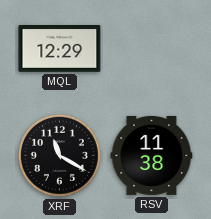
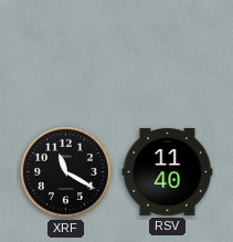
MQL: 12:29 -> none (60, 49)
RSV: 11:38 -> 11:40 (168, 171)
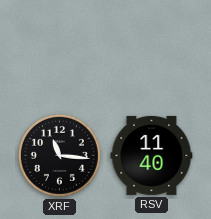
XRF: 11:20 -> 11:16 (59, 155)
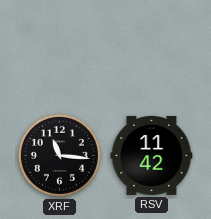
RSV: 11:40 -> 11:42 (152, 155)
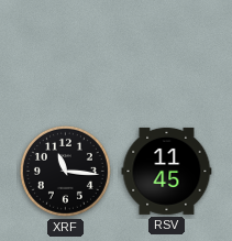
RSV: 11:42 -> 11:45 (167, 171)
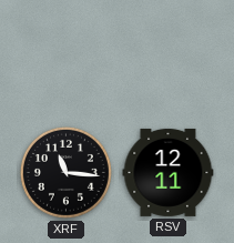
RSV: 11:45 -> 12:11 (169, 172)
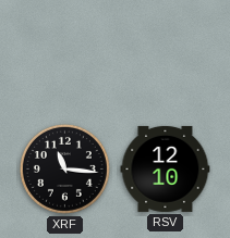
RSV: 12:11 -> 12:10 (166, 168)
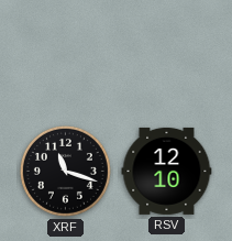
XRF: 11:16 -> 11:18 (65, 171)
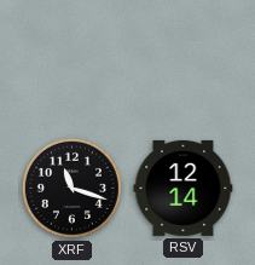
RSV: 12:10 -> 12:14 (184, 188)
